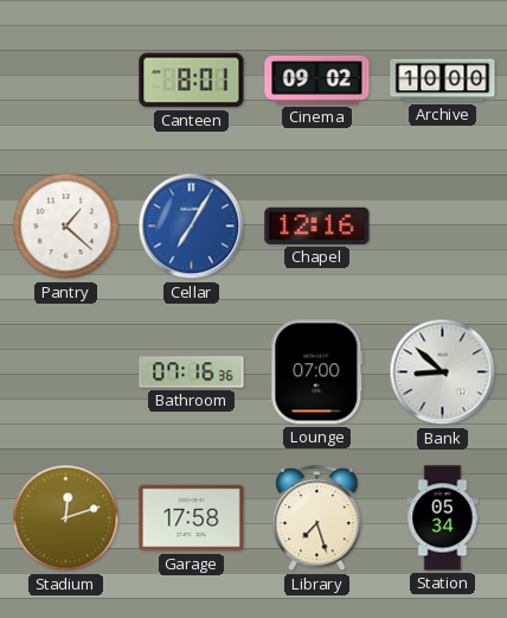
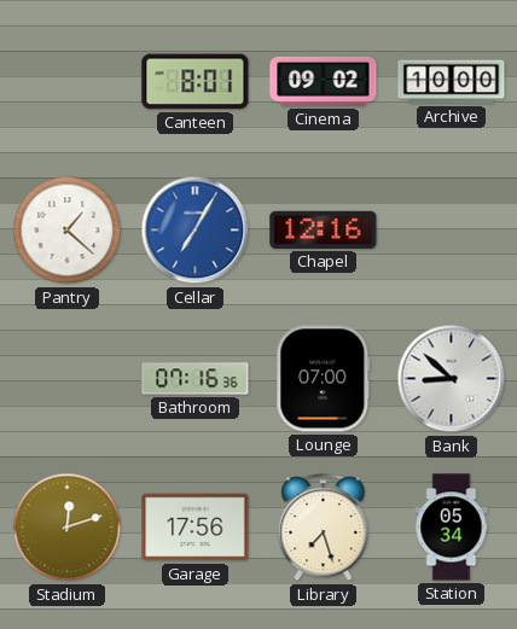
Garage: 17:58 -> 17:56 (196, 528)
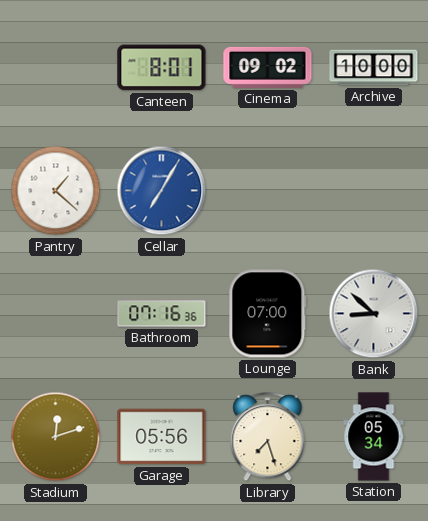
Chapel: 12:16 -> none (324, 229)
Garage: 17:56 -> 05:56 (162, 437)
